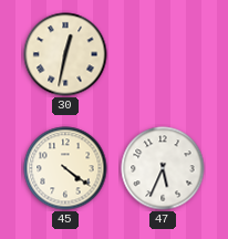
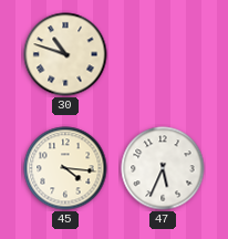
30: 12:32 -> 10:48 (65, 54)
45: 4:21 -> 4:16 (65, 168)
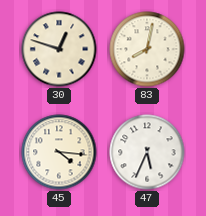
30: 10:48 -> 12:48 (59, 49)
83: none -> 8:02 (147, 49)
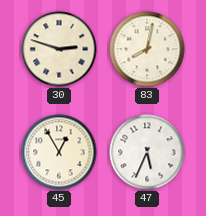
30: 12:48 -> 2:48 (59, 49)
45: 4:16 -> 12:55 (59, 152)
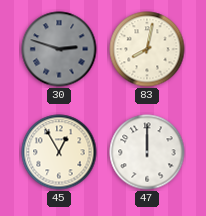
30 dial: cream -> grey (59, 49)
47: 5:34 -> 12:00 (147, 152)
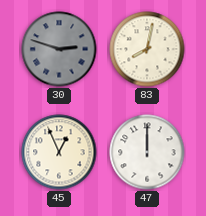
45: 12:55 -> 12:56 (59, 152)
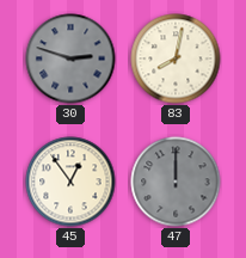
45: 12:56 -> 12:54 (70, 182)
47 dial: white -> grey (176, 182)
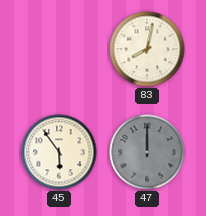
30: 2:48 -> none (70, 59)
45: 12:54 -> 5:54 (59, 152)
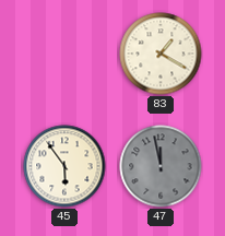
83: 8:02 -> 1:20 (161, 54)
47: 12:00 -> 11:58 (161, 166)
